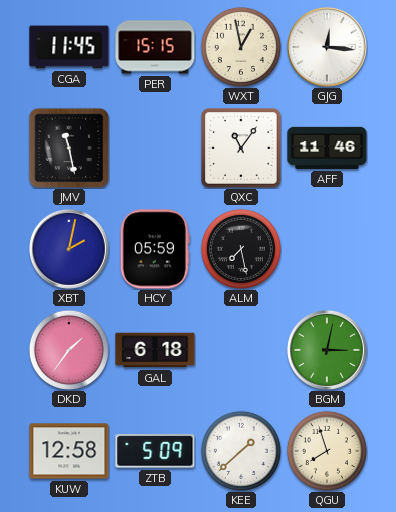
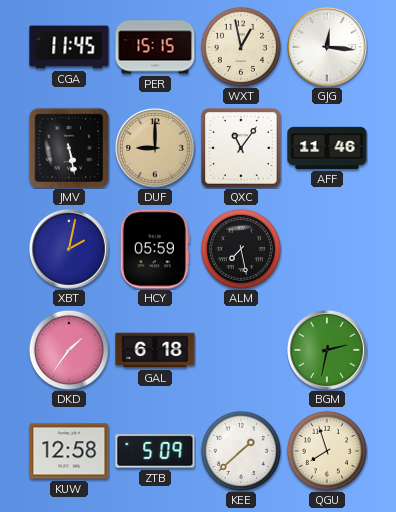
JMV: 11:28 -> 5:28 (69, 148)
DUF: none -> 9:00 (156, 149)
BGM: 3:02 -> 2:32 (328, 351)
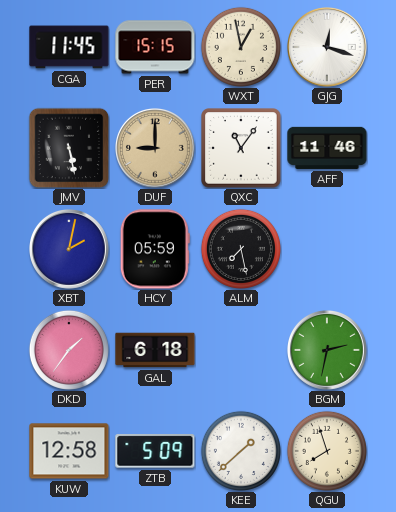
GJG: 12:16 -> 12:18 (328, 48)
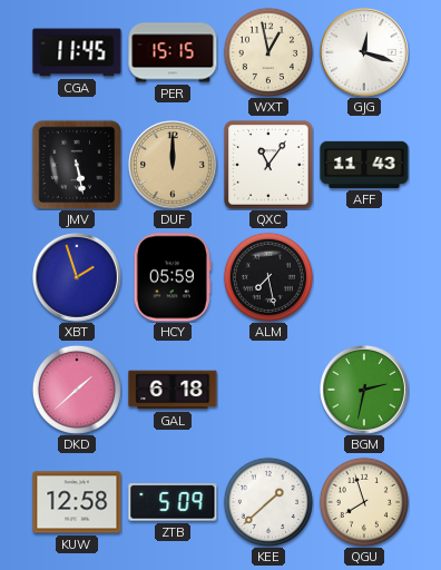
DUF: 9:00 -> 12:00 (174, 166)
AFF: 11:46 -> 11:43 (364, 165)
XBT: 2:02 -> 1:57 (78, 278)
DKD: 1:36 -> 1:38 (77, 390)
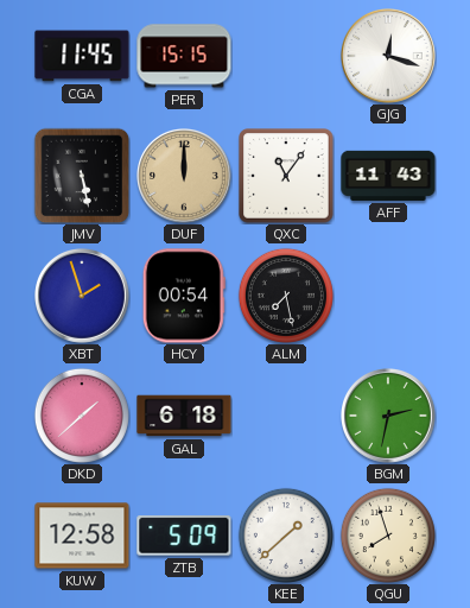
WXT: 12:58 -> none (268, 52)
HCY: 05:59 -> 00:54 (184, 296)
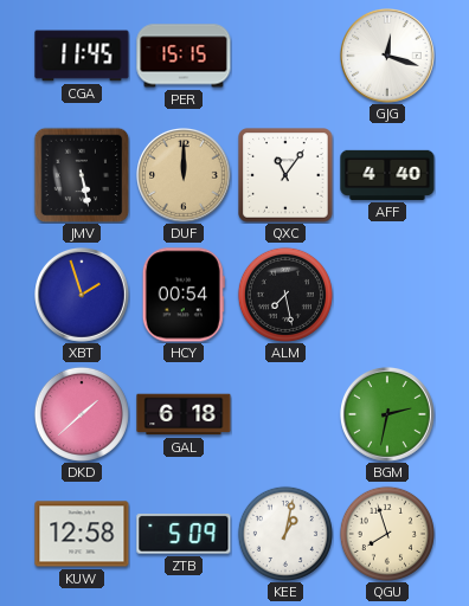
AFF: 11:43 -> 4:40 (387, 175)
KEE: 1:38 -> 1:02 (285, 534)
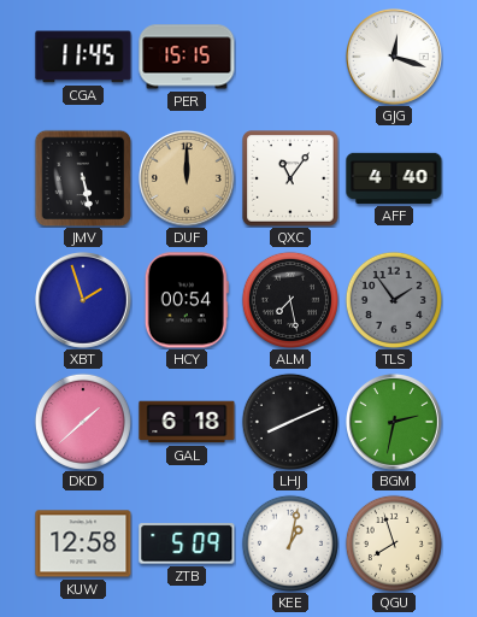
TLS: none -> 1:54 (394, 300)
LHJ: none -> 8:11 (290, 422)
